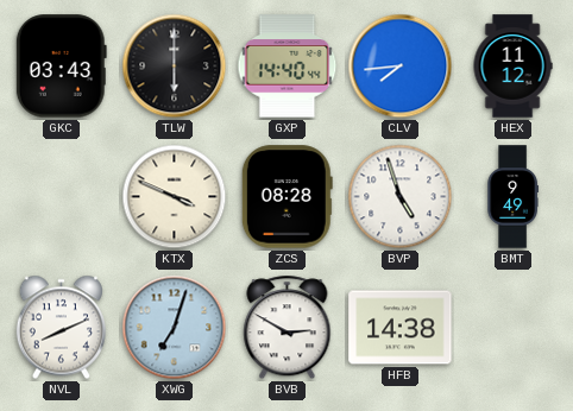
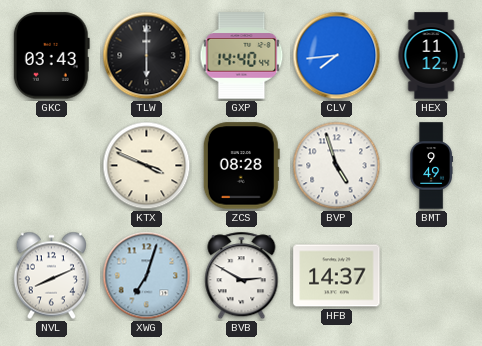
HFB: 14:38 -> 14:37 (337, 276)
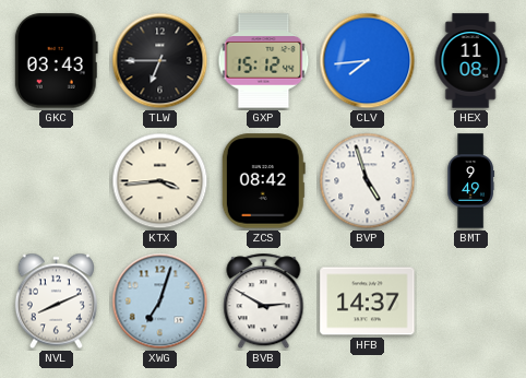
TLW: 6:00 -> 6:45 (160, 61)
GXP: 14:40 -> 15:12 (264, 61)
HEX: 11:12 -> 11:08 (470, 61)
KTX: 3:49 -> 3:44 (160, 181)
ZCS: 08:28 -> 08:42 (263, 181)
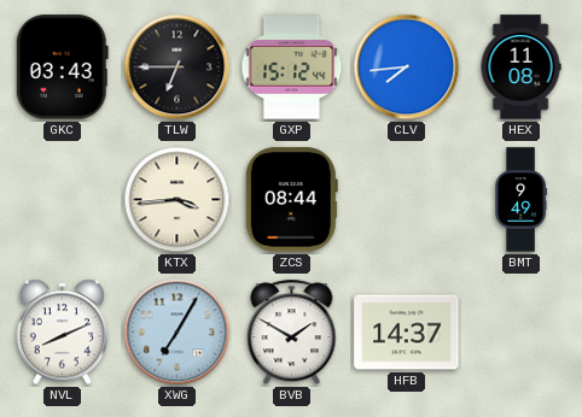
ZCS: 08:42 -> 08:44 (291, 200)
BVP: 4:57 -> none (368, 181)
XWG: 7:03 -> 7:05 (177, 333)
BVB: 2:50 -> 1:50 (292, 333)
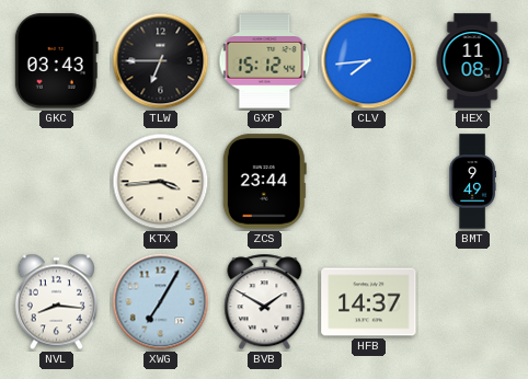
ZCS: 08:44 -> 23:44 (264, 182)
NVL: 8:11 -> 8:16 (56, 302)
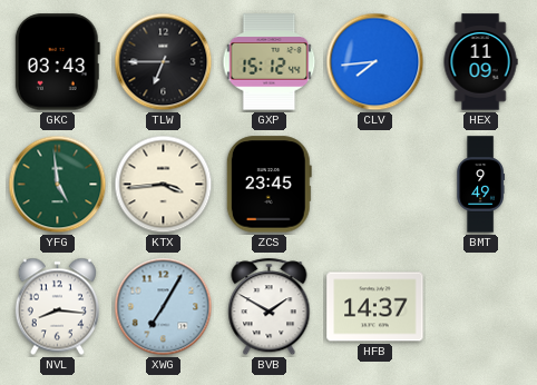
HEX: 11:08 -> 11:09 (480, 62)
YFG: none -> 4:59 (58, 185)
ZCS: 23:44 -> 23:45 (268, 185)
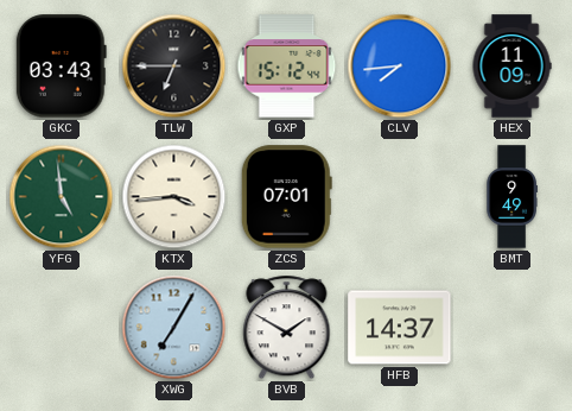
ZCS: 23:45 -> 07:01 (286, 197)
NVL: 8:16 -> none (57, 307)
